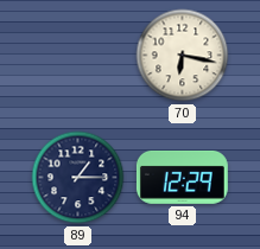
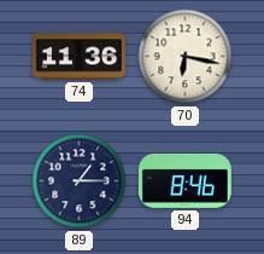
74: none -> 11:36 (78, 57)
94: 12:29 -> 8:46 (184, 180)
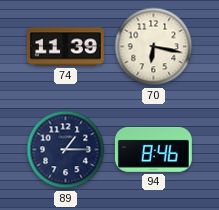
74: 11:36 -> 11:39 (65, 47)
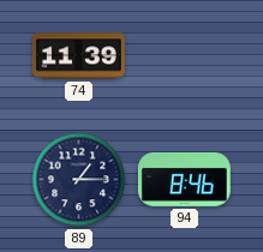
70: 6:17 -> none (154, 47)
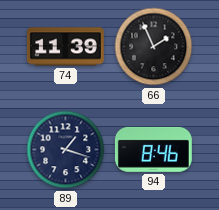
66: none -> 1:56 (154, 47)
89: 1:15 -> 1:18 (66, 150)
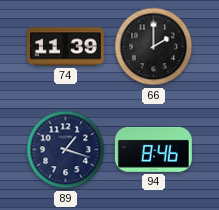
66: 1:56 -> 2:00 (154, 47)
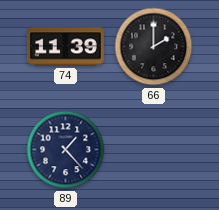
89: 1:18 -> 1:23 (66, 150)
94: 8:46 -> none (153, 149)
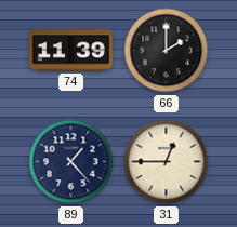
31: none -> 12:45 (167, 162)
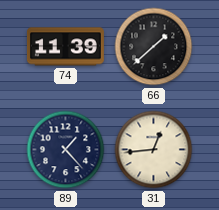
66: 2:00 -> 1:38 (154, 47)
31: 12:45 -> 12:44 (154, 150)
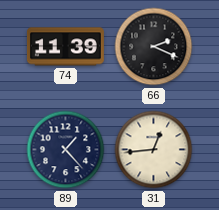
66: 1:38 -> 2:19 (154, 47)
